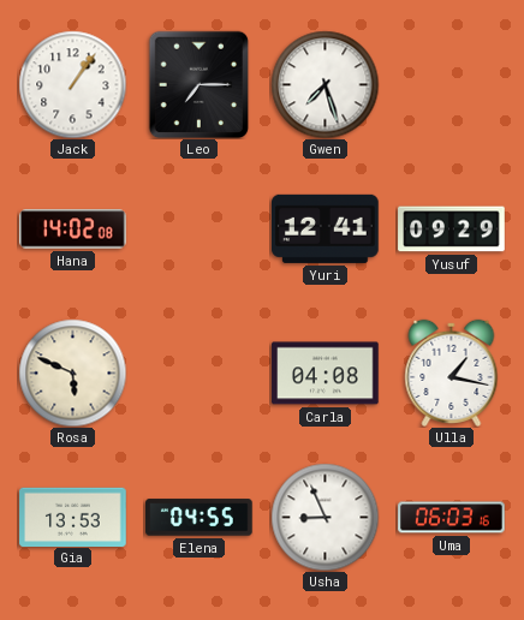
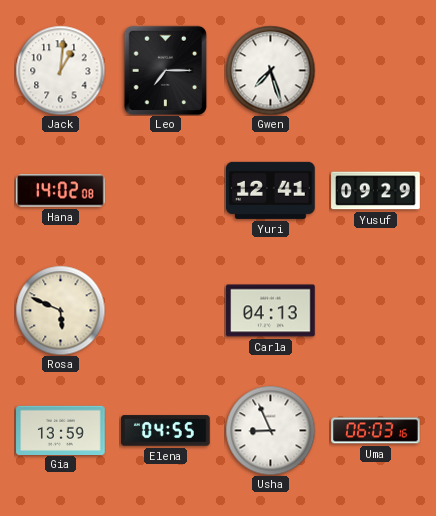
Jack: 1:06 -> 1:01 (60, 70)
Carla: 04:08 -> 04:13 (271, 311)
Ulla: 1:17 -> none (452, 372)
Gia: 13:53 -> 13:59 (61, 430)
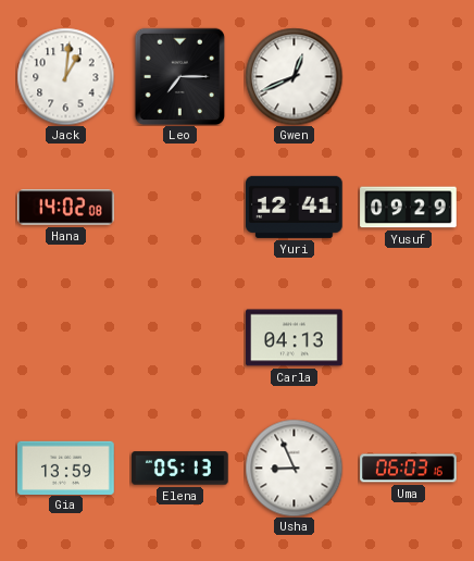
Gwen: 7:27 -> 12:41 (294, 76)
Rosa: 5:49 -> none (60, 310)
Elena: 04:55 -> 05:13 (180, 469)
